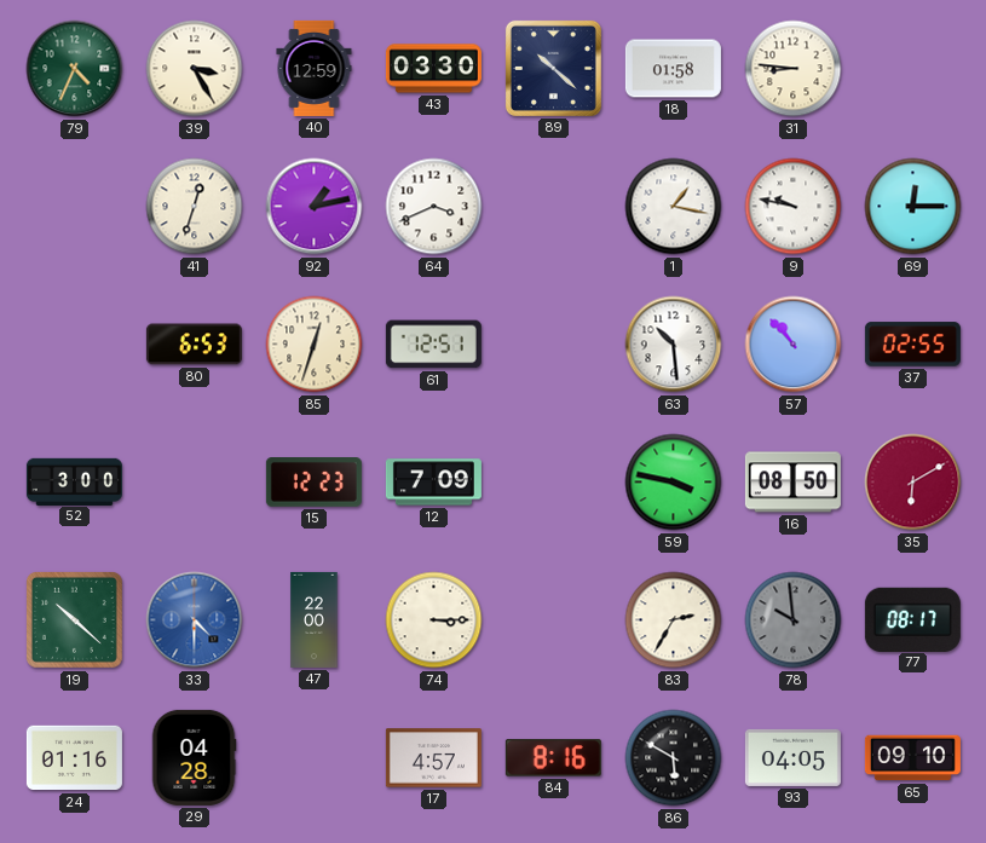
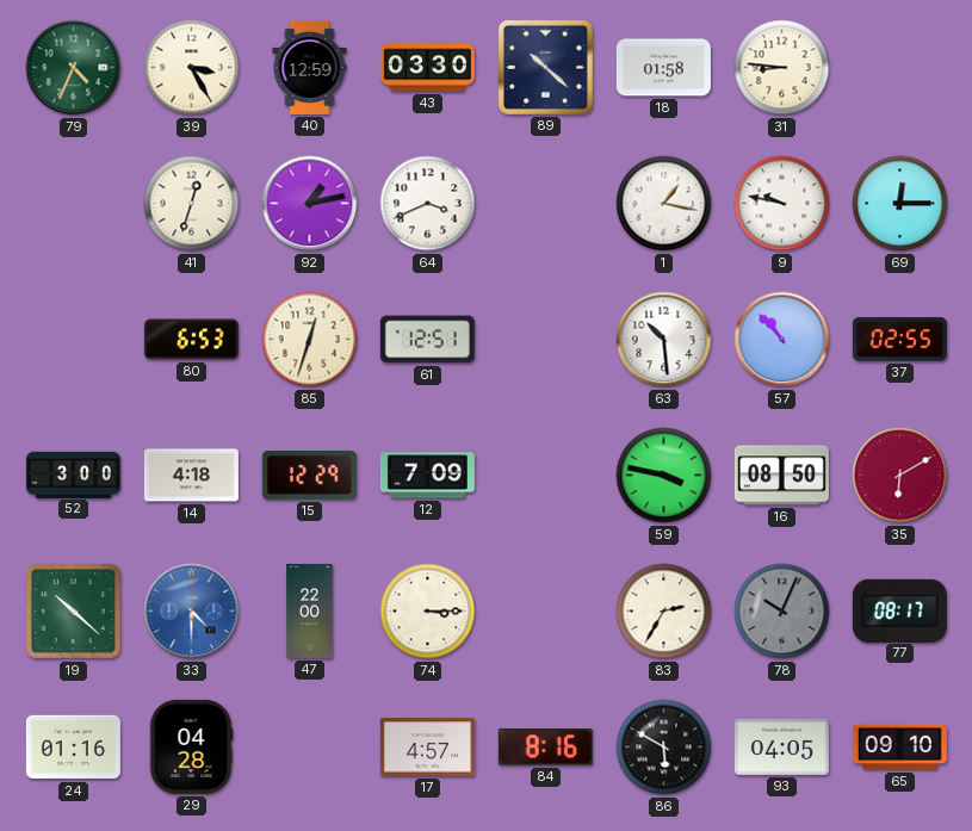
14: none -> 4:18 (191, 476)
15: 12:23 -> 12:29 (309, 476)
78: 9:59 -> 10:04 (782, 612)
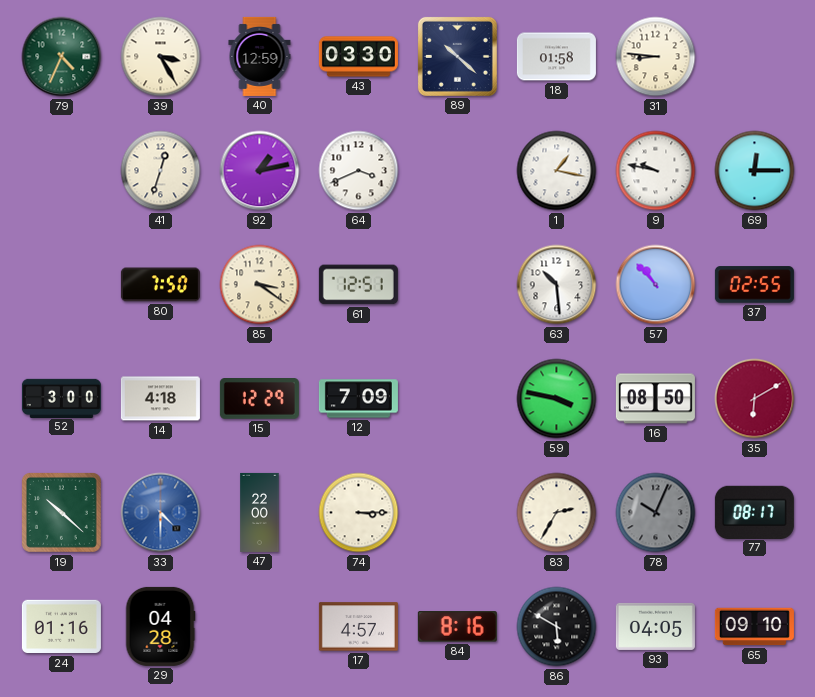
80: 6:53 -> 7:50 (160, 285)
85: 12:33 -> 3:21 (260, 285)
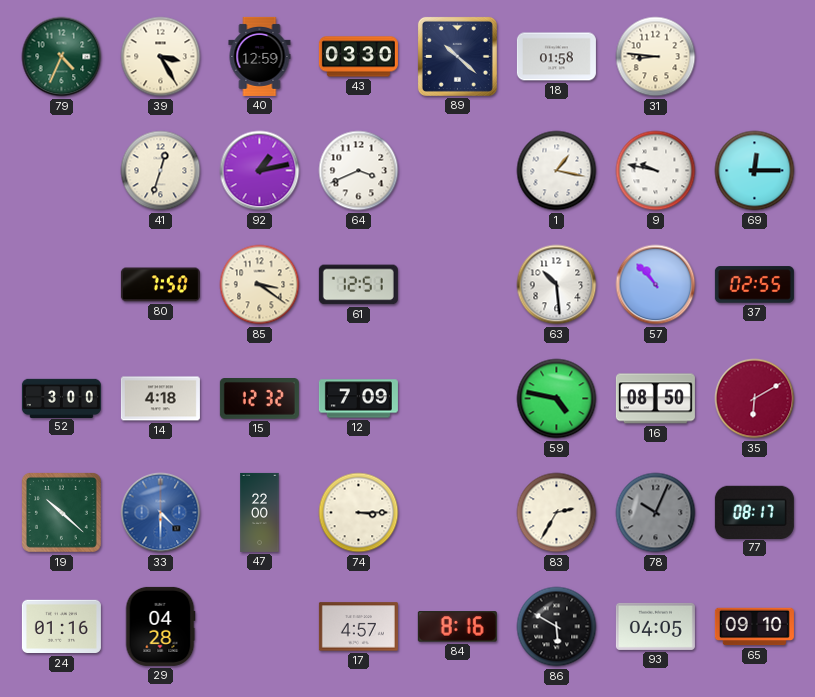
15: 12:29 -> 12:32 (259, 399)
59: 3:47 -> 4:47 (557, 399)
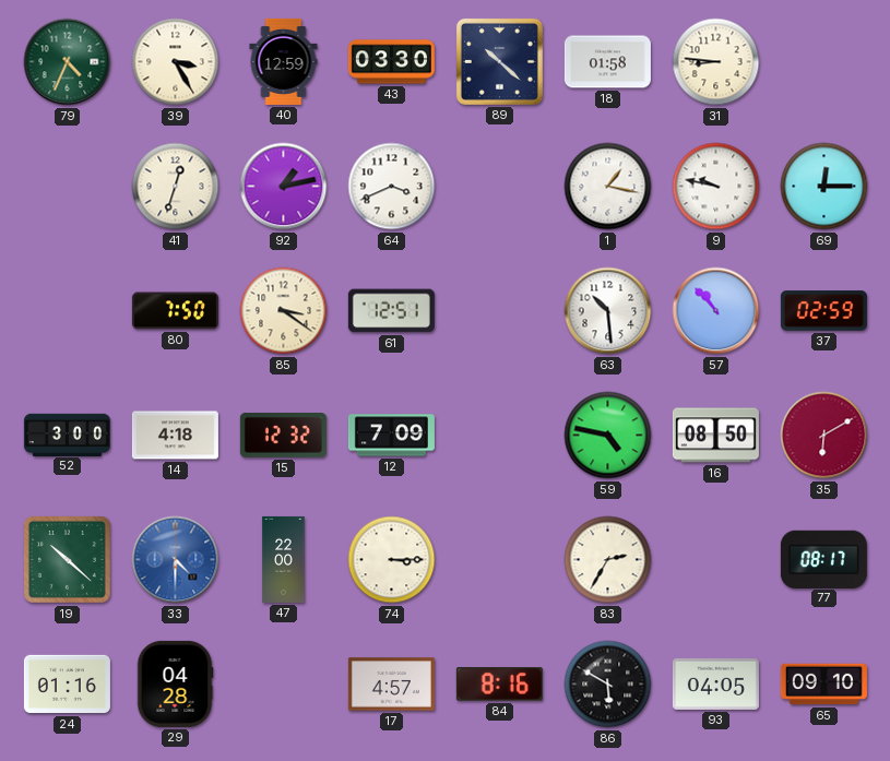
37: 02:55 -> 02:59 (823, 311)
78: 10:04 -> none (656, 513)
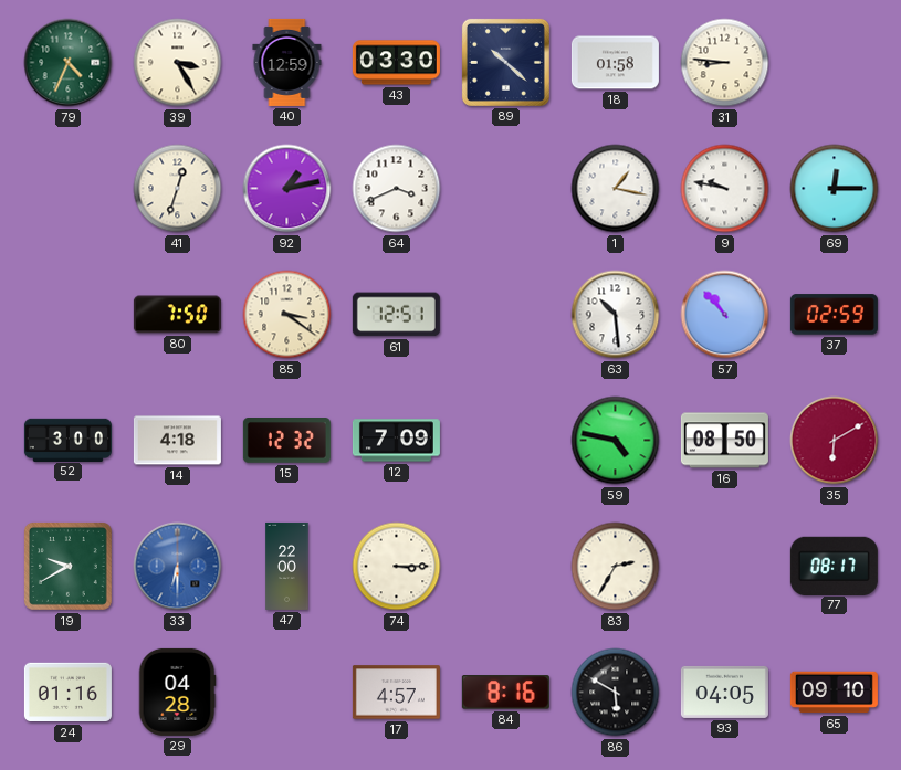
19: 10:22 -> 9:40 (67, 566)
33: 4:30 -> 6:30 (178, 567)
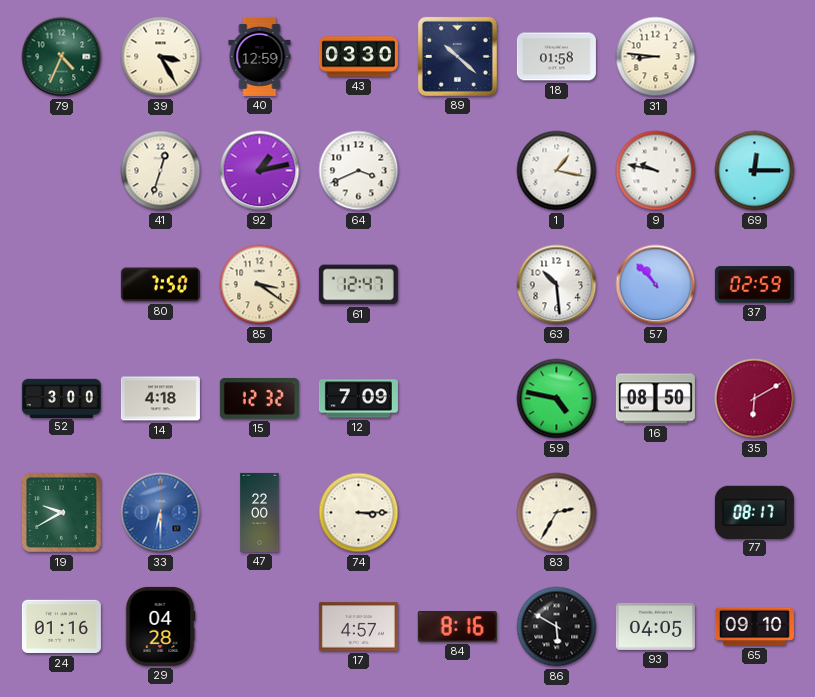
61: 12:51 -> 12:47 (358, 285)
